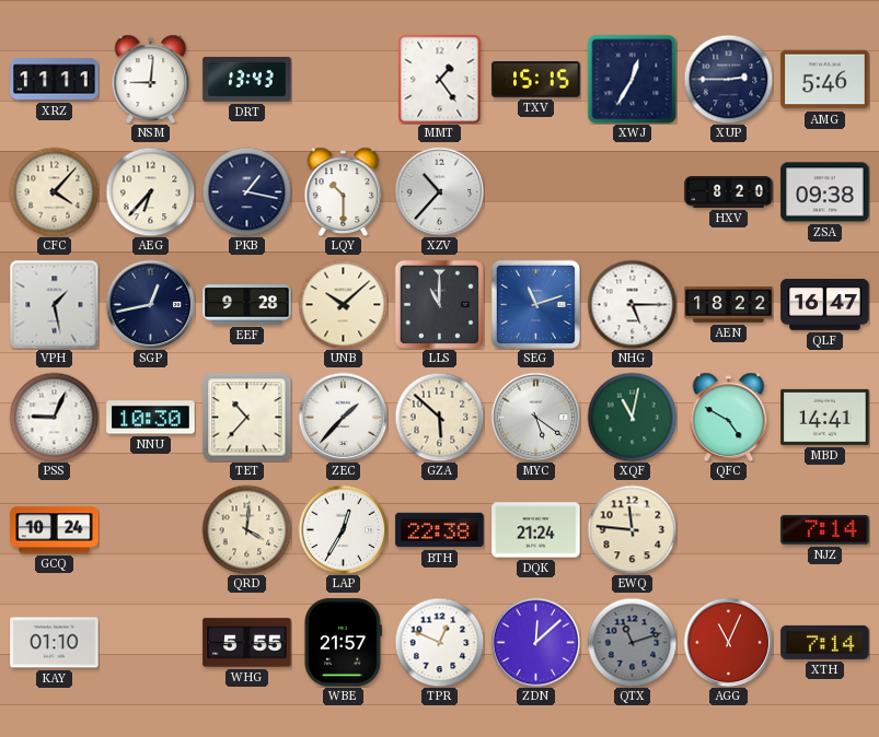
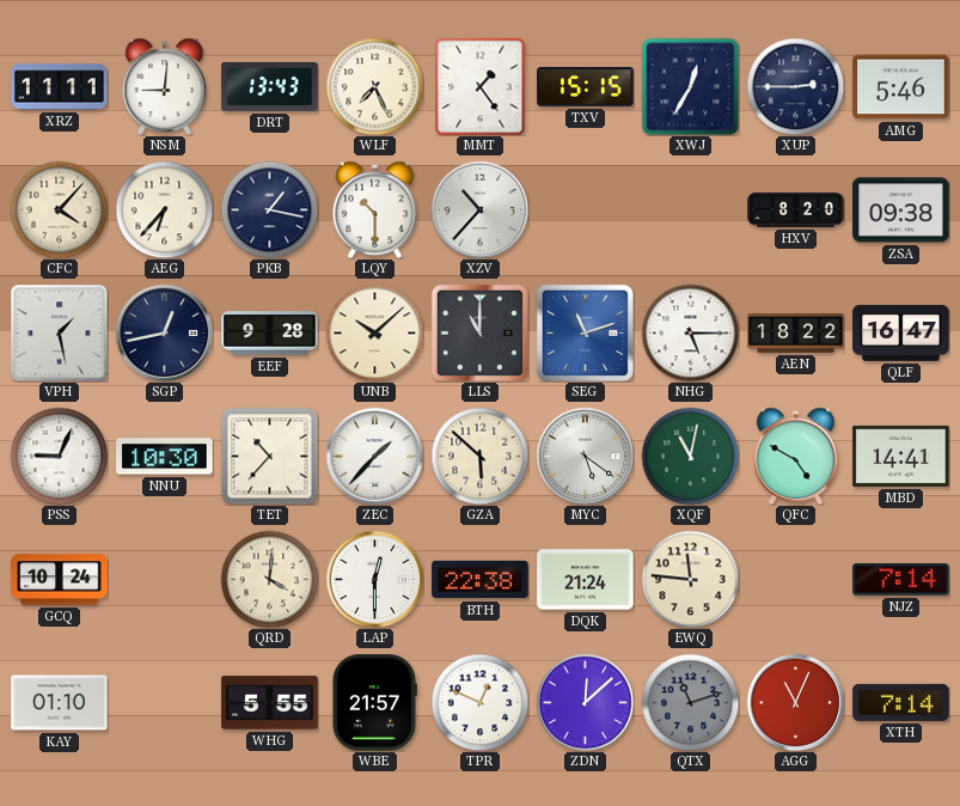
WLF: none -> 7:26 (374, 86)
LAP: 12:35 -> 12:30 (374, 579)
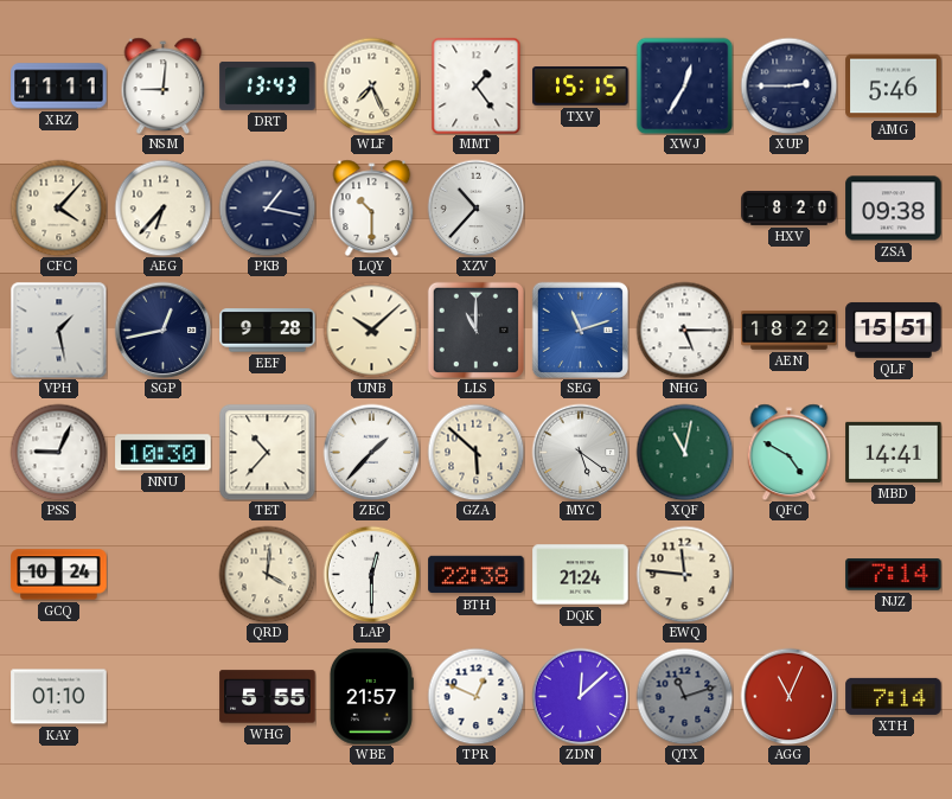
QLF: 16:47 -> 15:51 (894, 331)
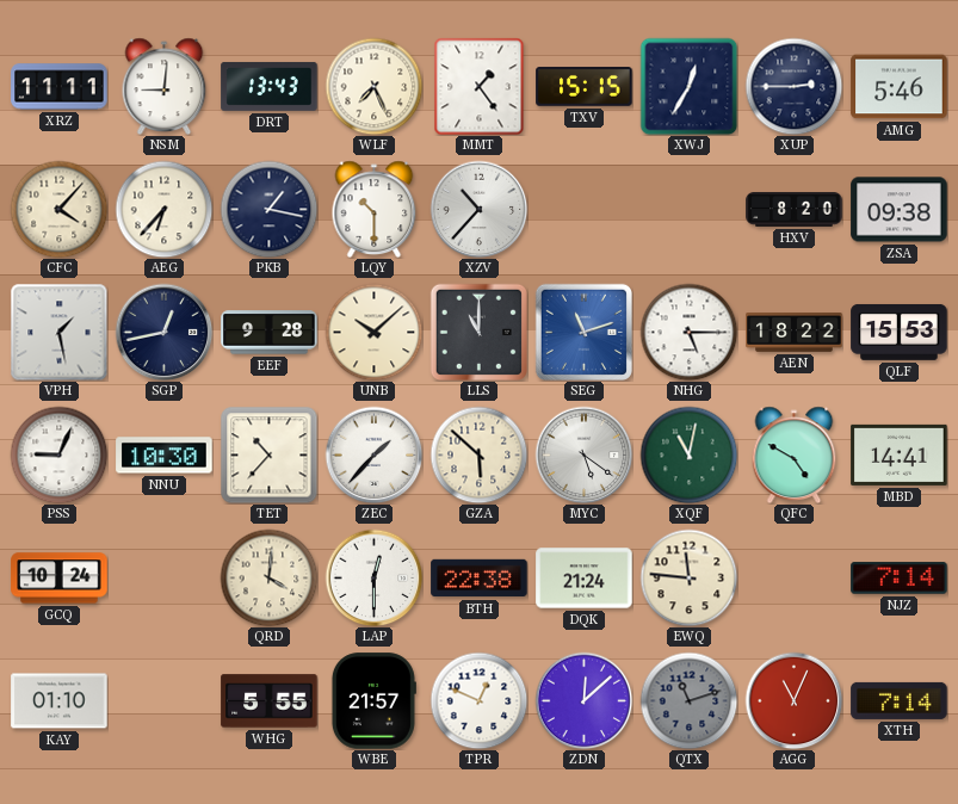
QLF: 15:51 -> 15:53 (900, 333)
